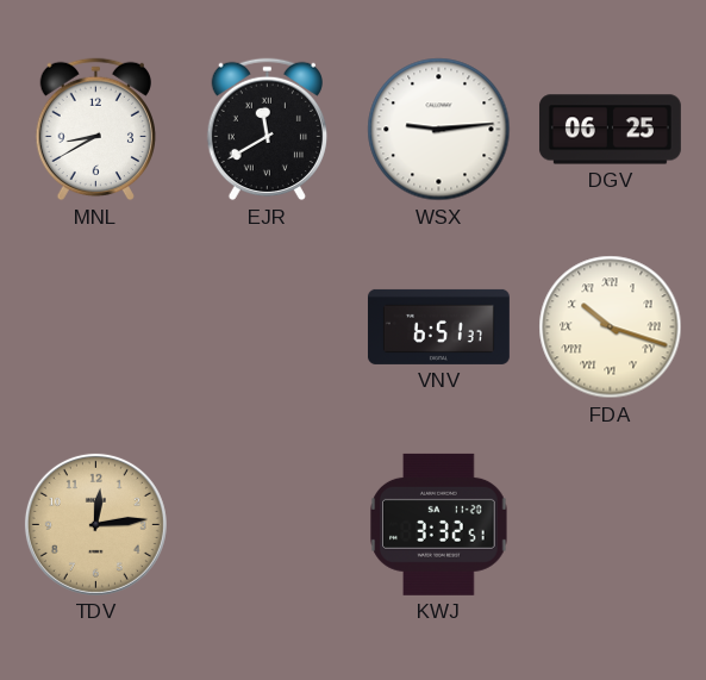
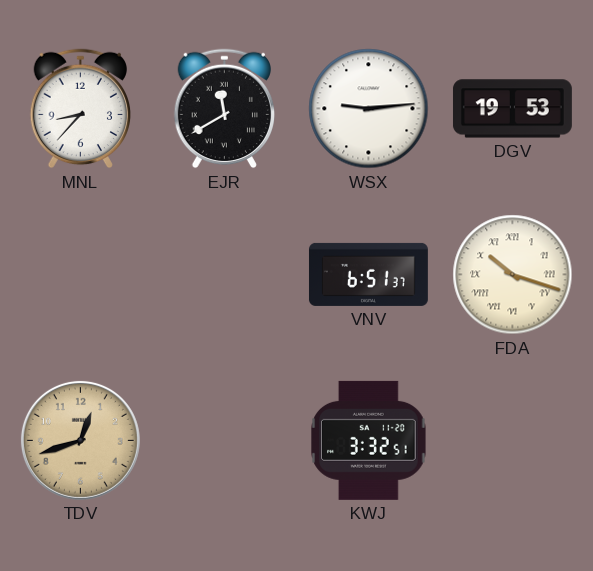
MNL: 8:40 -> 8:37 (80, 109)
DGV: 06:25 -> 19:53 (512, 109)
TDV: 12:14 -> 12:42 (80, 440)
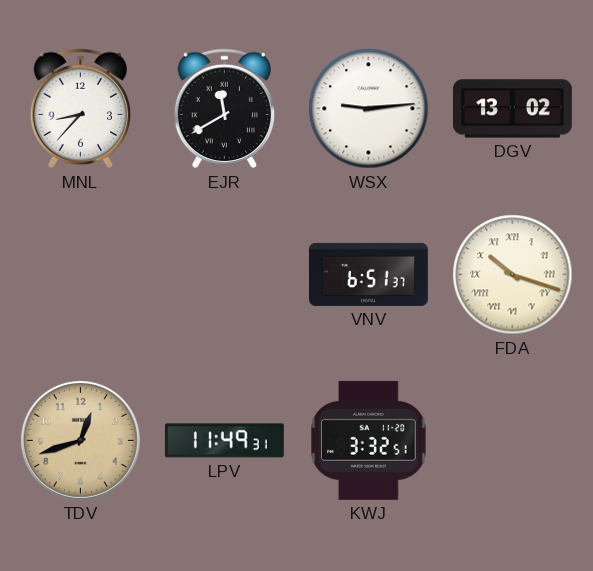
DGV: 19:53 -> 13:02 (512, 109)
LPV: none -> 11:49 (224, 441)
